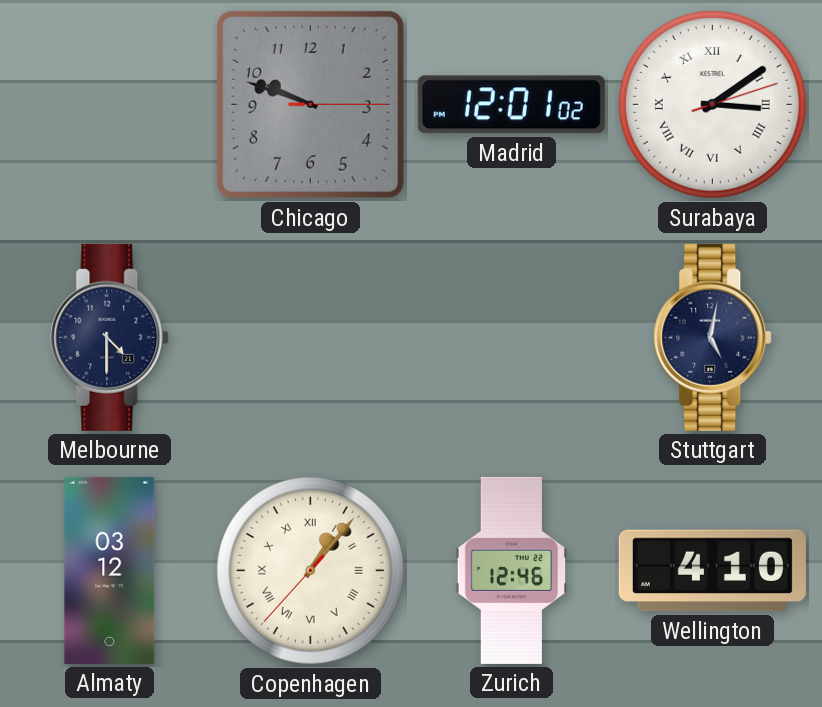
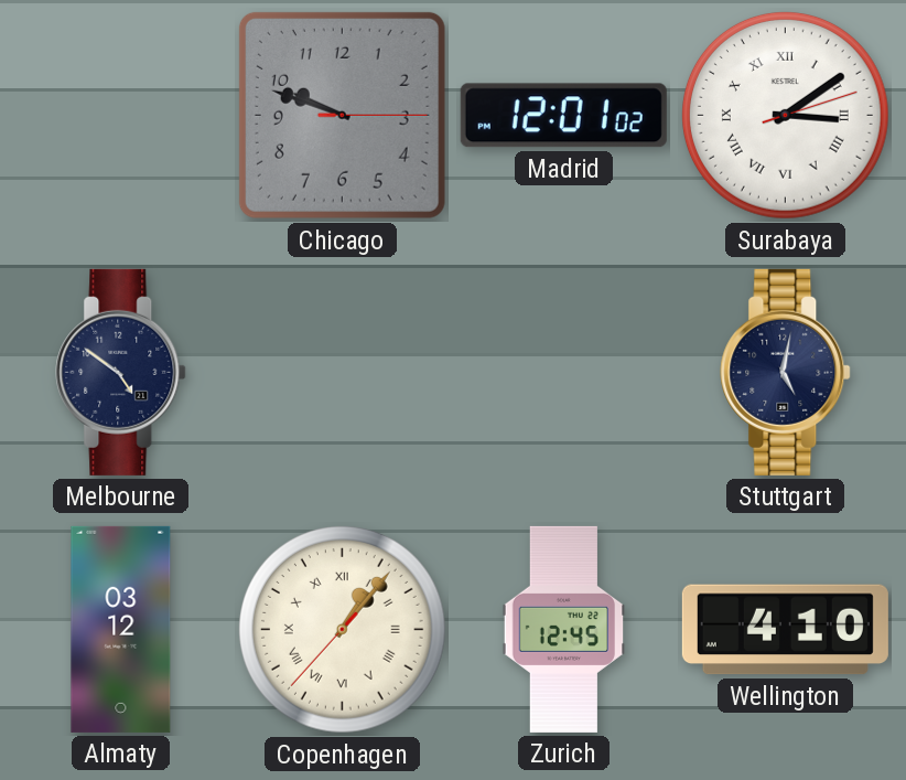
Melbourne: 4:30 -> 4:51 (121, 372)
Zurich: 12:46 -> 12:45 (563, 629)
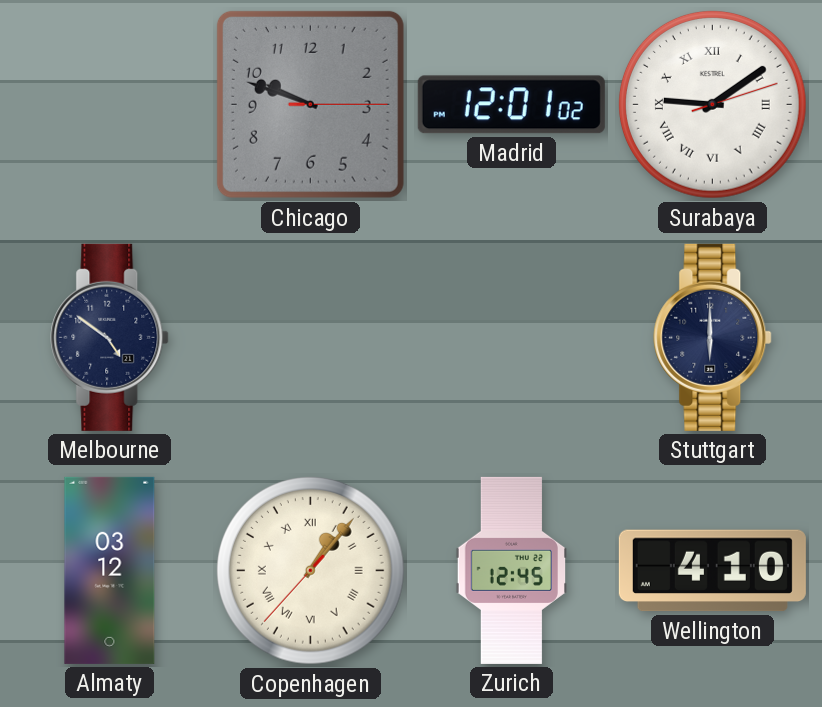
Surabaya: 3:09 -> 9:09 (712, 104)
Stuttgart: 5:02 -> 6:00 (713, 337)
